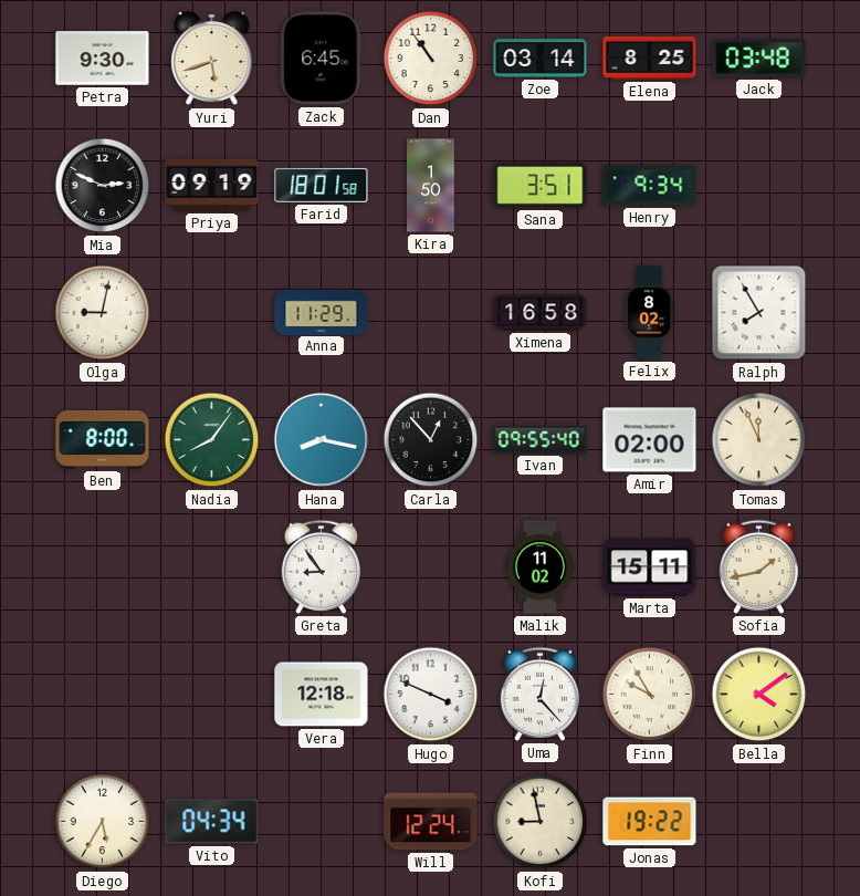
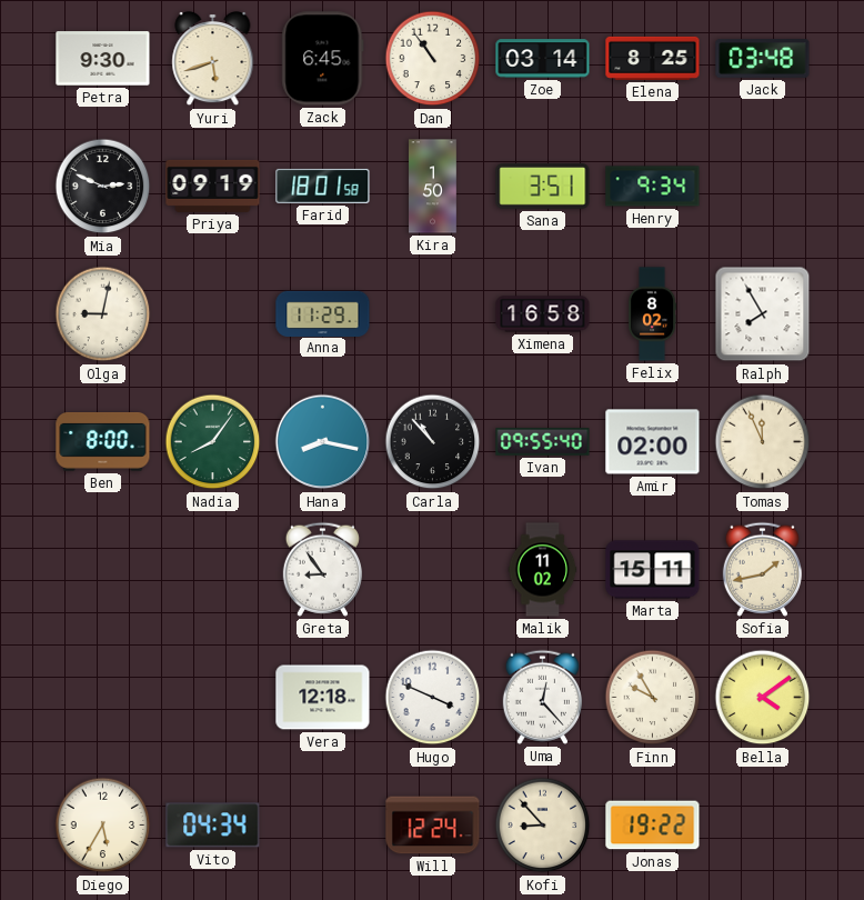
Carla: 12:53 -> 10:53 (433, 442)
Kofi: 8:58 -> 8:53 (543, 826)
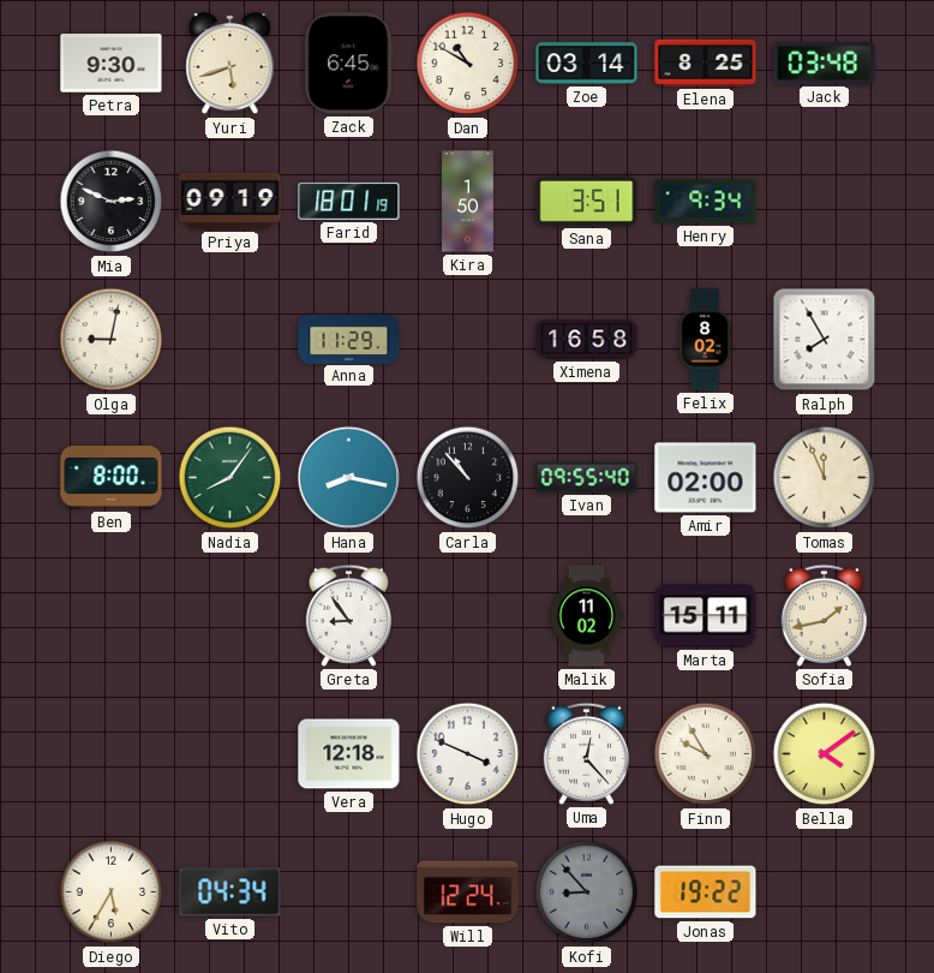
Dan: 10:54 -> 10:50 (468, 64)
Farid: 18:01:58 -> 18:01:19 (349, 201)
Kofi dial: cream -> grey (587, 893)
